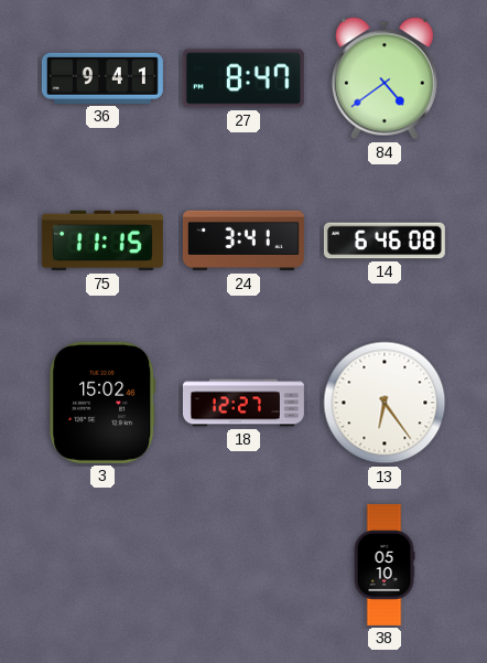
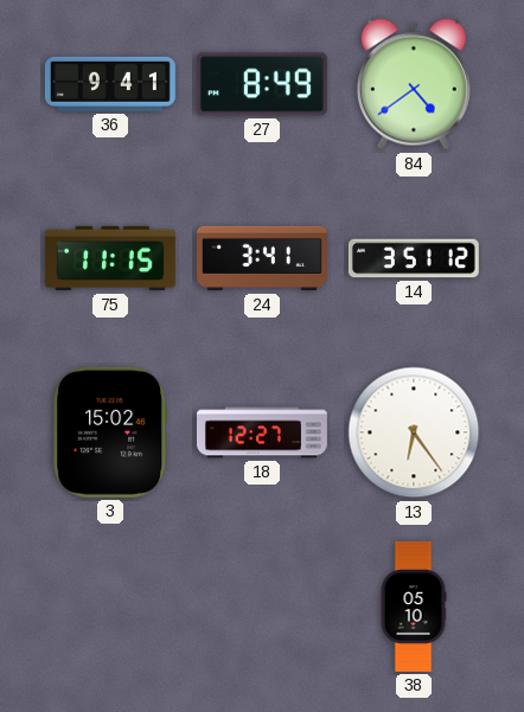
27: 8:47 -> 8:49 (262, 84)
14: 6:46 -> 3:51 (414, 258)
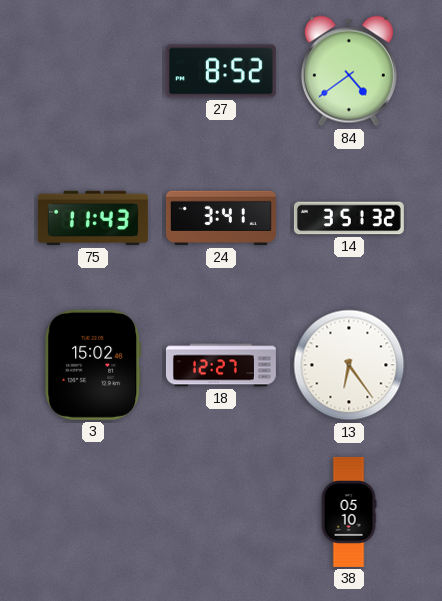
36: 9:41 -> none (110, 84)
27: 8:49 -> 8:52 (221, 71)
75: 11:15 -> 11:43 (93, 218)
14: 3:51:12 -> 3:51:32 (349, 218)
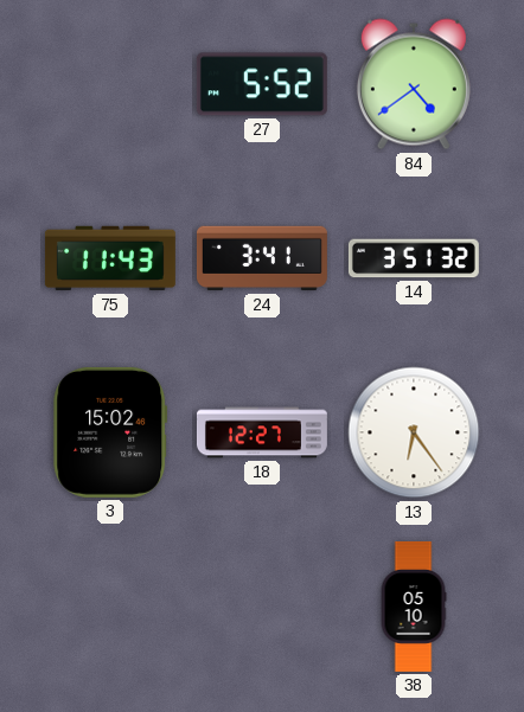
27: 8:52 -> 5:52 (262, 84)
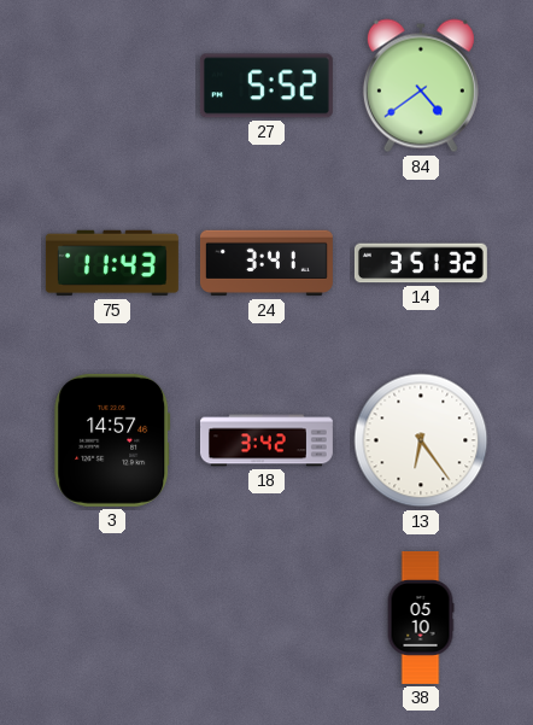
3: 15:02 -> 14:57 (112, 440)
18: 12:27 -> 3:42 (266, 440)
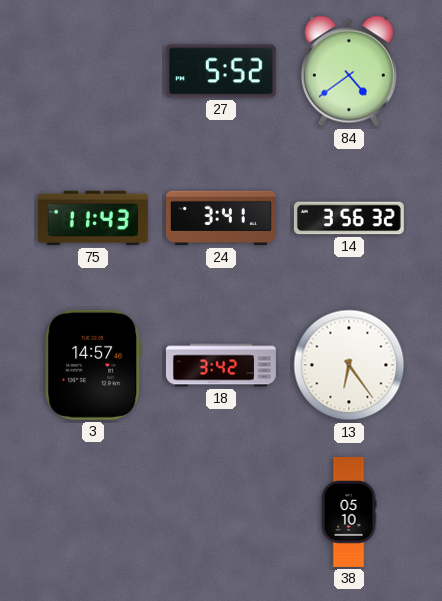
14: 3:51 -> 3:56 (349, 218)
